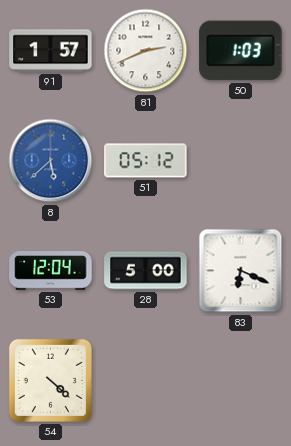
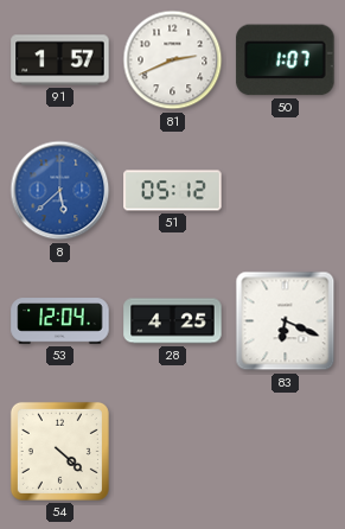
50: 1:03 -> 1:07 (286, 60)
28: 5:00 -> 4:25 (173, 321)
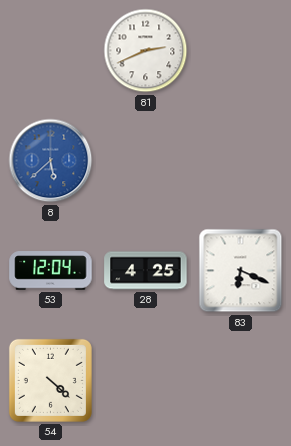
91: 1:57 -> none (60, 60)
50: 1:07 -> none (286, 60)
51: 05:12 -> none (173, 191)
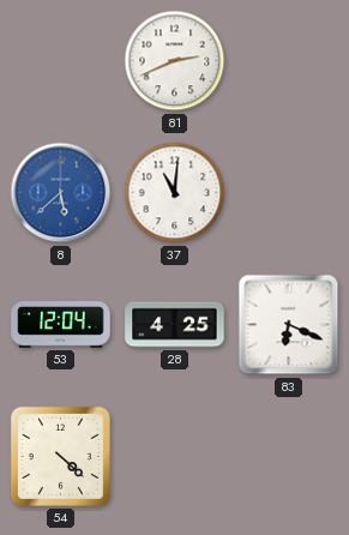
37: none -> 11:01 (175, 193)
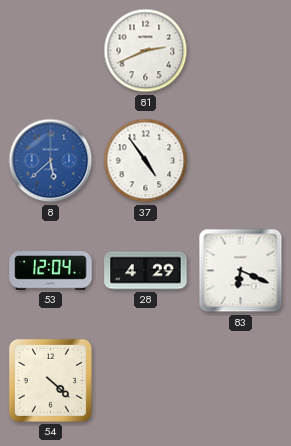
37: 11:01 -> 4:54 (146, 161)
28: 4:25 -> 4:29 (146, 271)
